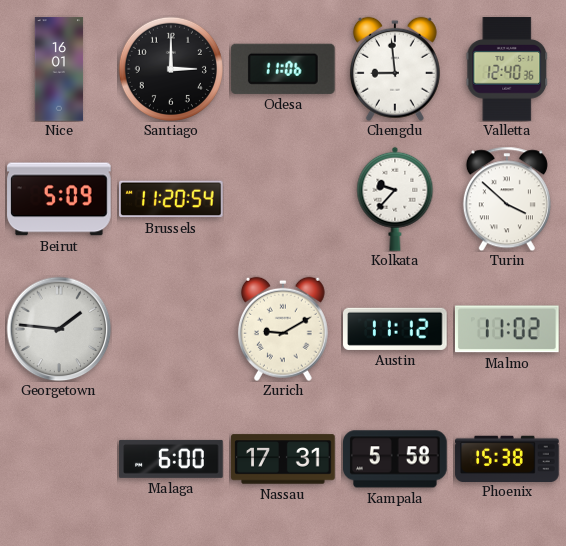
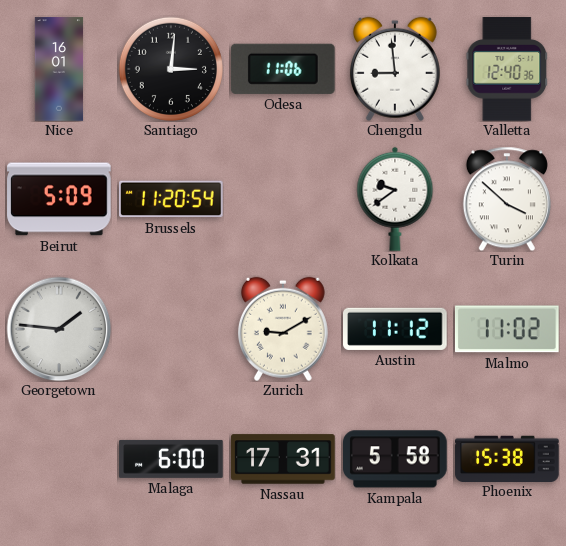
Santiago: 3:00 -> 3:01 (171, 69)
Kolkata: 9:37 -> 9:39 (395, 199)
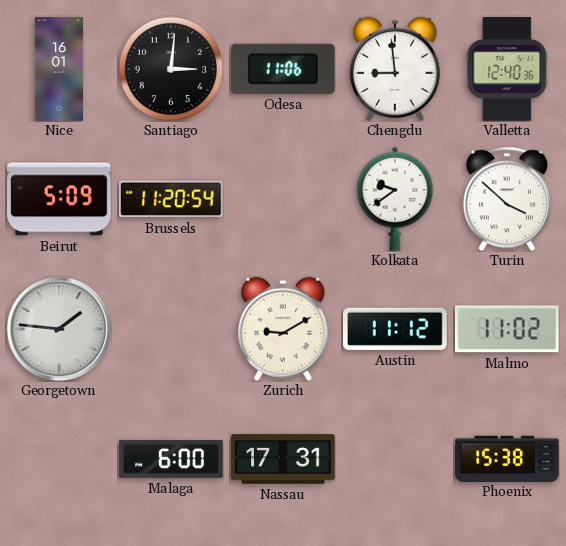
Kampala: 5:58 -> none (396, 459)
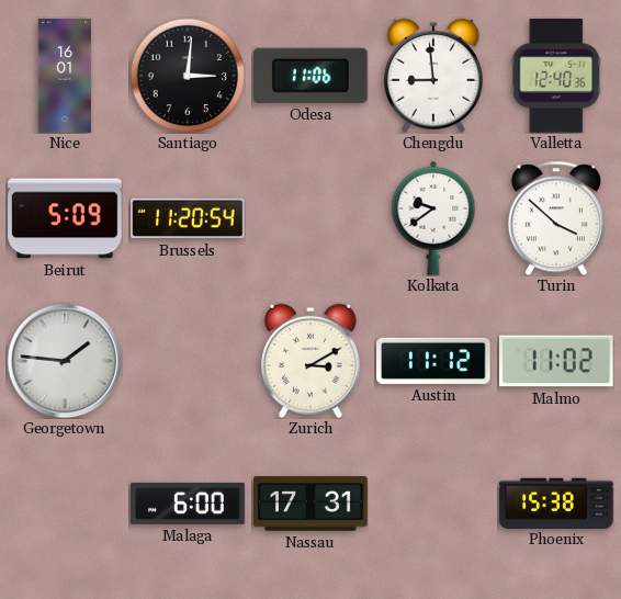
Zurich: 9:10 -> 3:10 (310, 361)
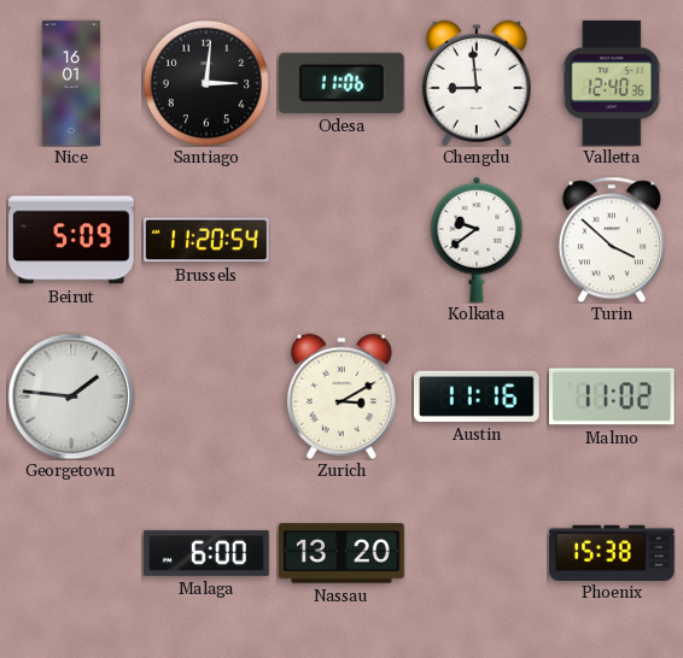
Austin: 11:12 -> 11:16 (478, 396)
Nassau: 17:31 -> 13:20 (341, 553)
